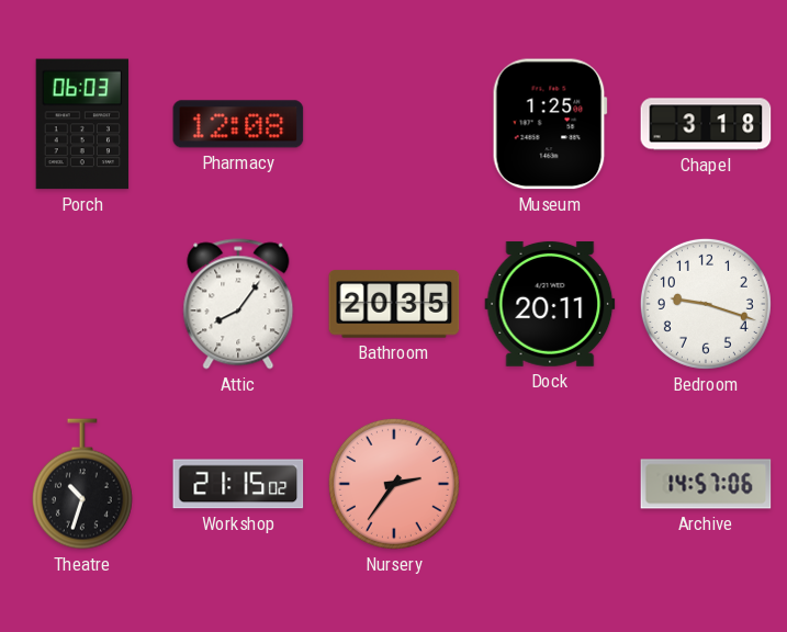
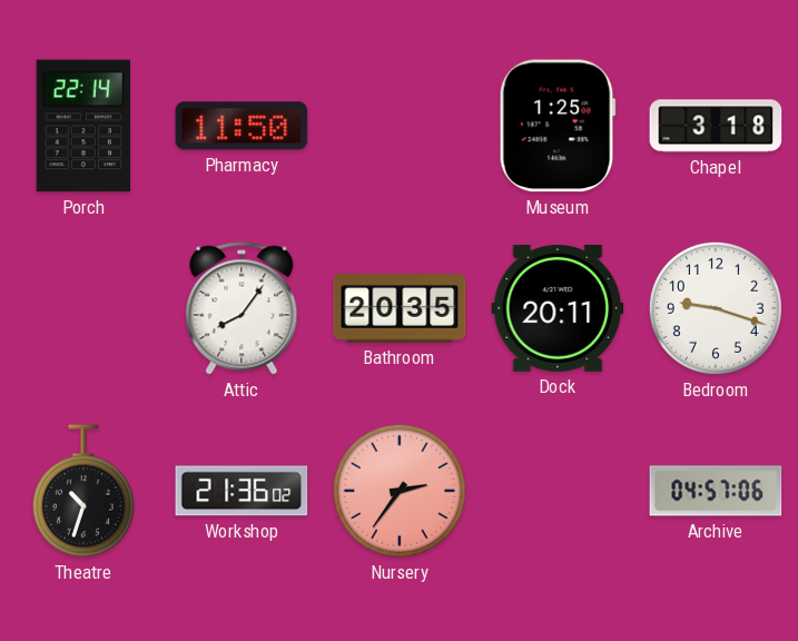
Porch: 06:03 -> 22:14 (83, 126)
Pharmacy: 12:08 -> 11:50 (242, 126)
Workshop: 21:15 -> 21:36 (242, 491)
Archive: 14:57 -> 04:57 (716, 491)
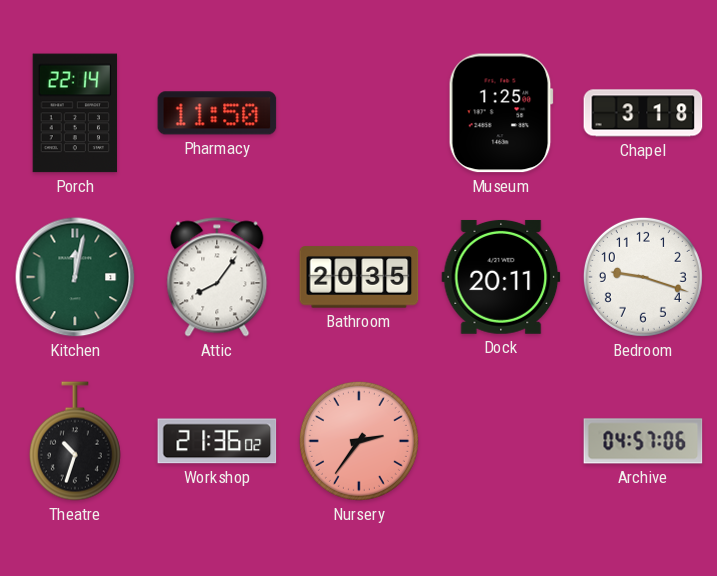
Kitchen: none -> 12:02 (75, 277)
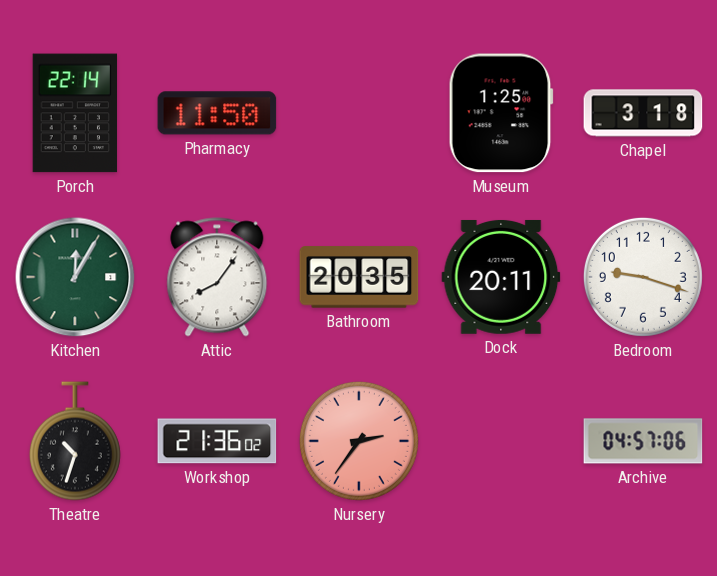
Kitchen: 12:02 -> 12:05 (75, 277)
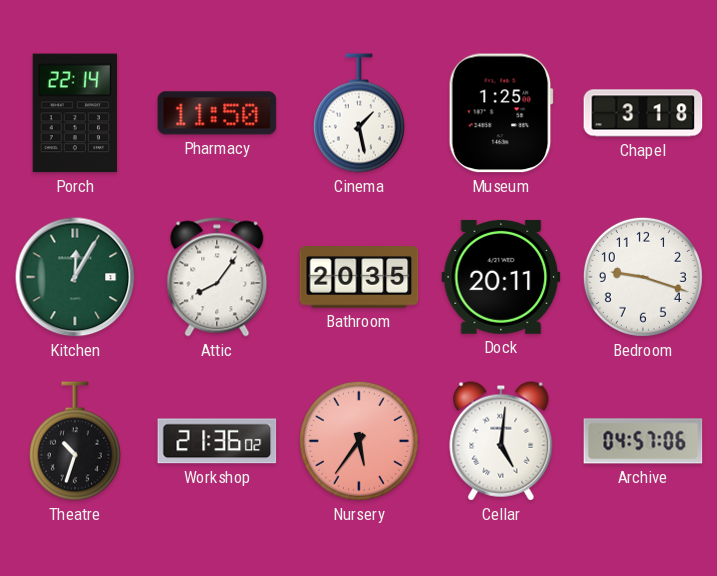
Cinema: none -> 1:28 (359, 113)
Nursery: 2:36 -> 5:36 (359, 441)
Cellar: none -> 5:01 (501, 441)
